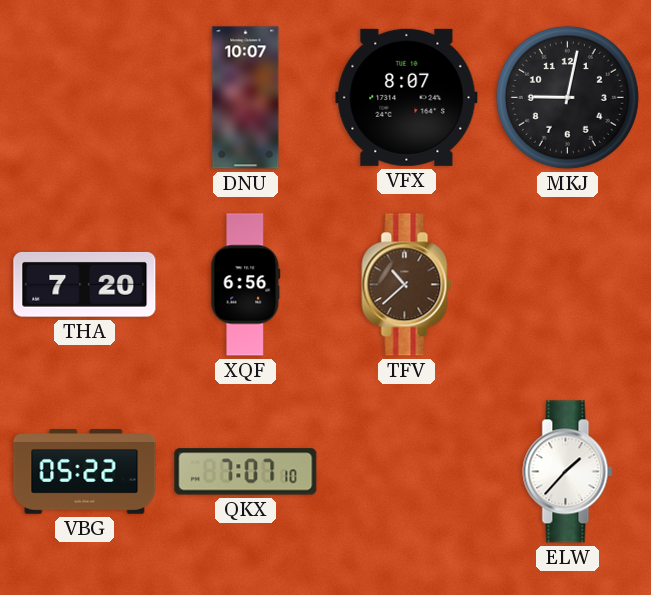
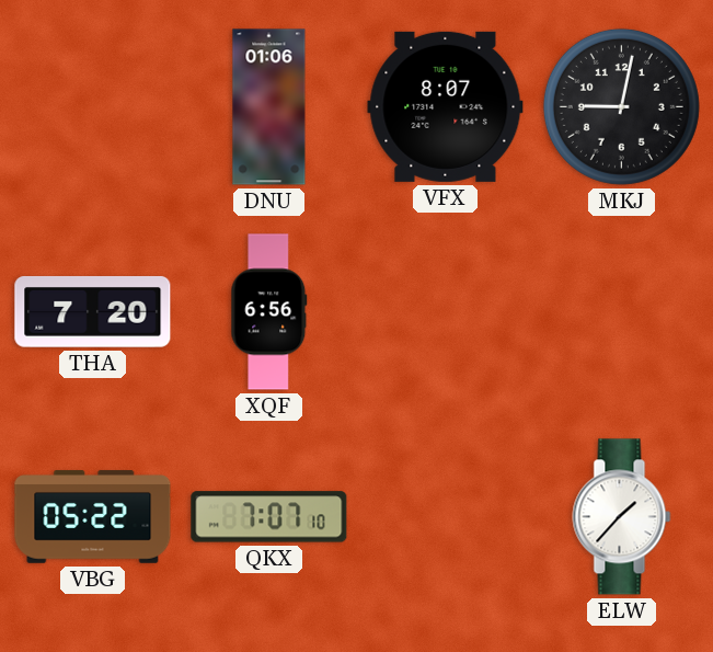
DNU: 10:07 -> 01:06 (269, 107)
TFV: 10:38 -> none (407, 285)
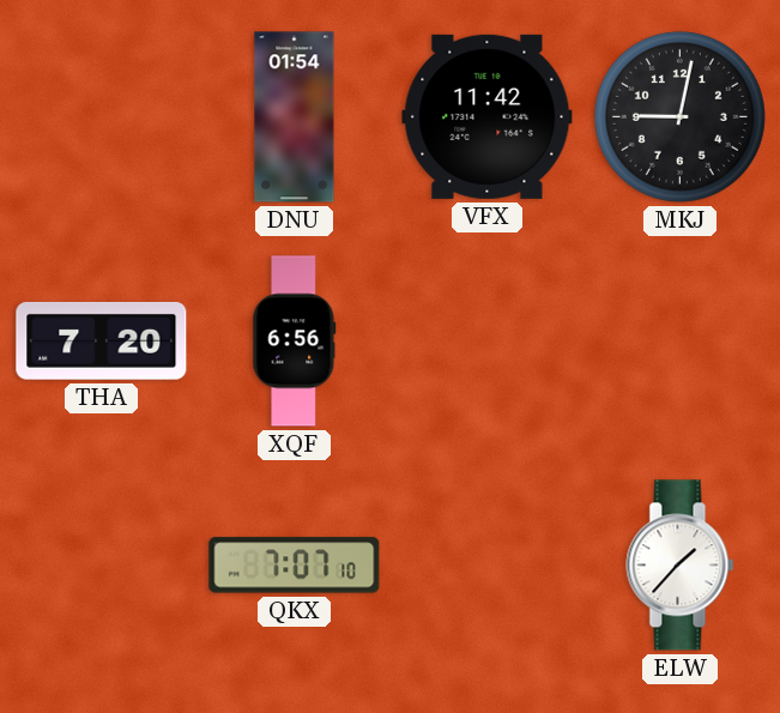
DNU: 01:06 -> 01:54 (295, 117)
VFX: 8:07 -> 11:42 (488, 116)
VBG: 05:22 -> none (93, 517)
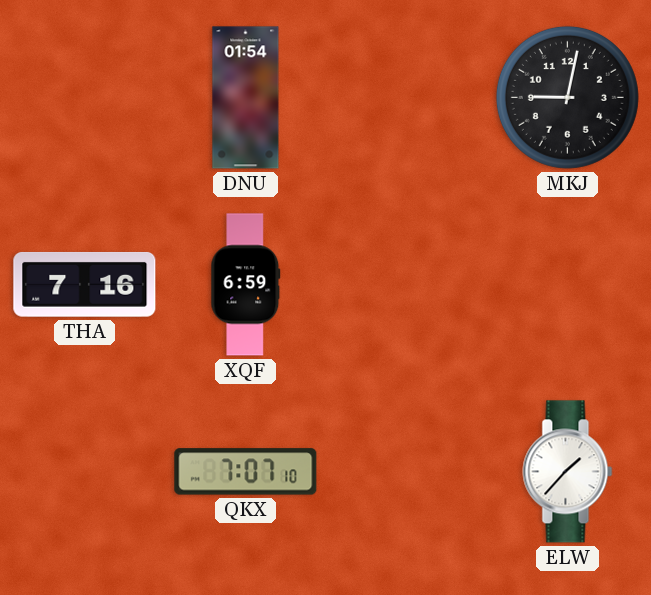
VFX: 11:42 -> none (488, 116)
THA: 7:20 -> 7:16 (85, 284)
XQF: 6:56 -> 6:59 (246, 285)
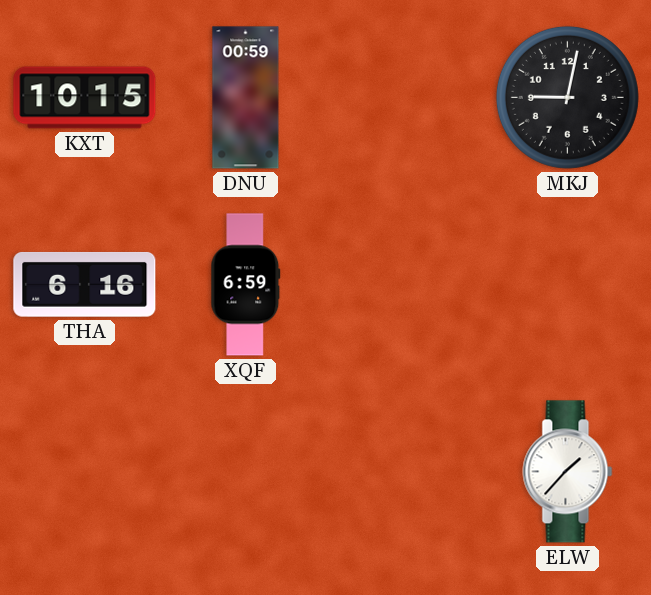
KXT: none -> 10:15 (85, 98)
DNU: 01:54 -> 00:59 (246, 98)
THA: 7:16 -> 6:16 (85, 284)
QKX: 7:07 -> none (246, 472)
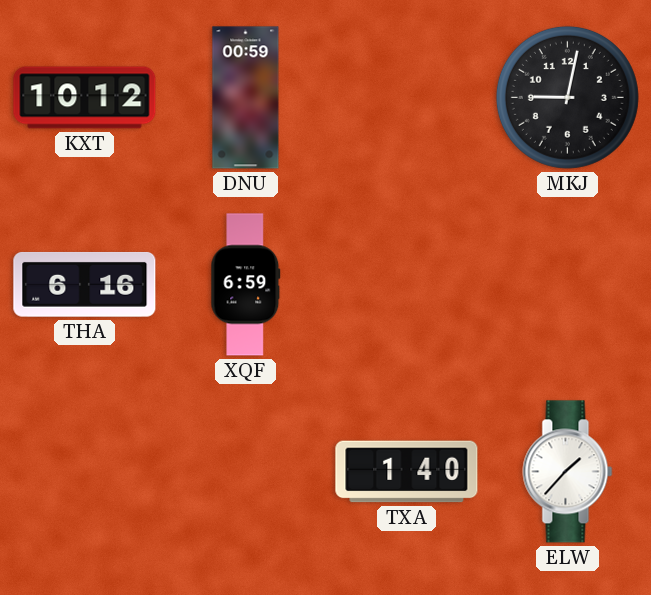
KXT: 10:15 -> 10:12 (85, 98)
TXA: none -> 1:40 (407, 472)
